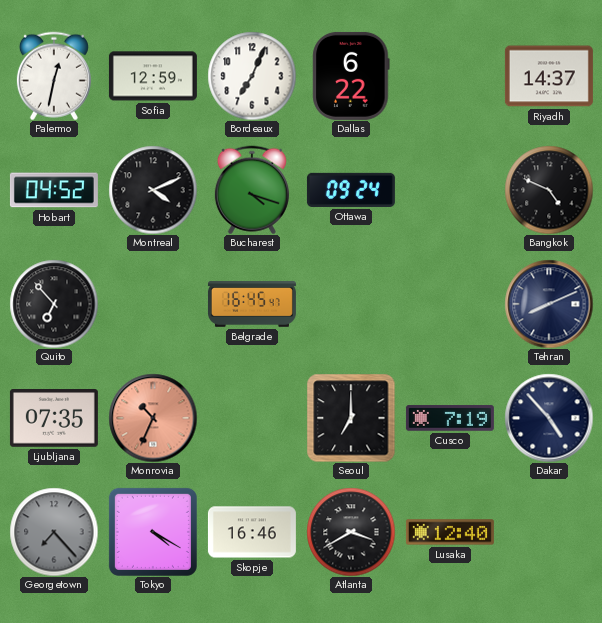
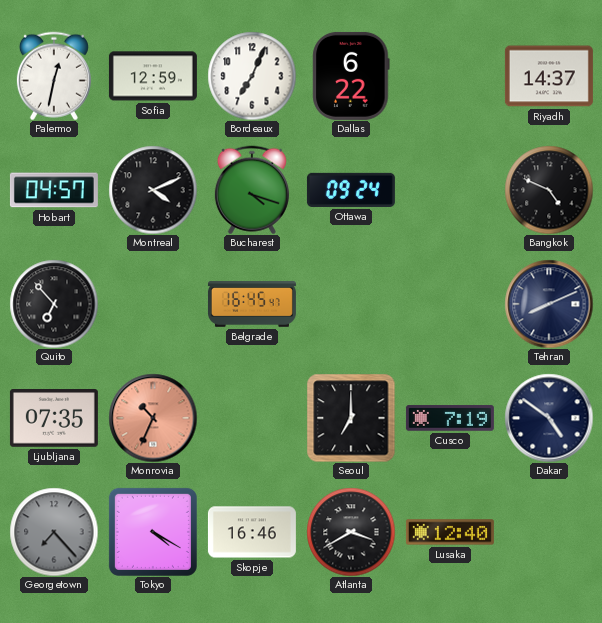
Hobart: 04:52 -> 04:57 (54, 190)
Dakar: 4:53 -> 4:51 (549, 418)
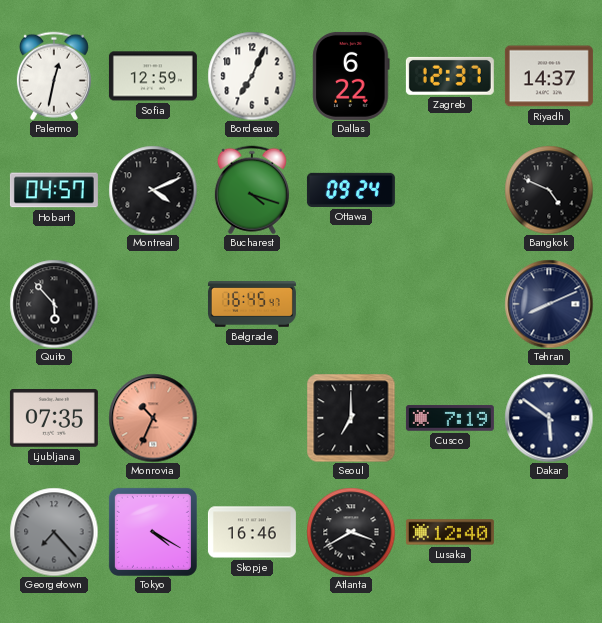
Zagreb: none -> 12:37 (450, 76)
Quito: 6:53 -> 5:53 (54, 304)
Dakar: 4:51 -> 5:51 (549, 418)
